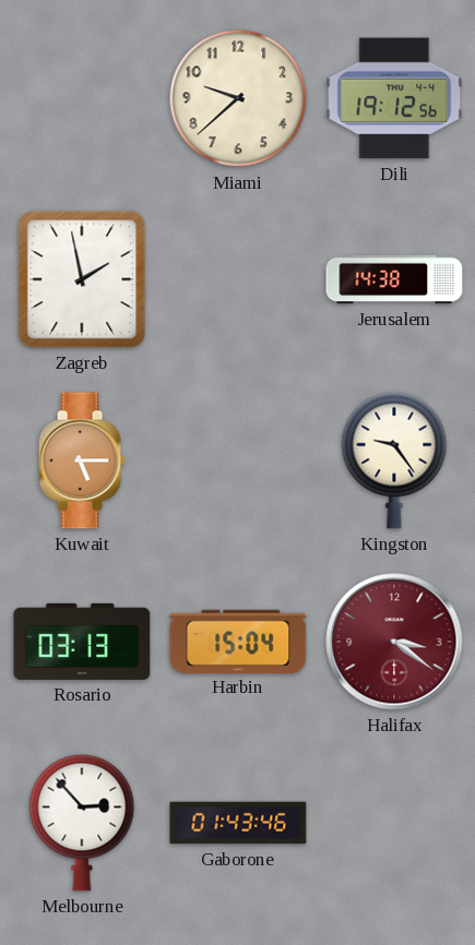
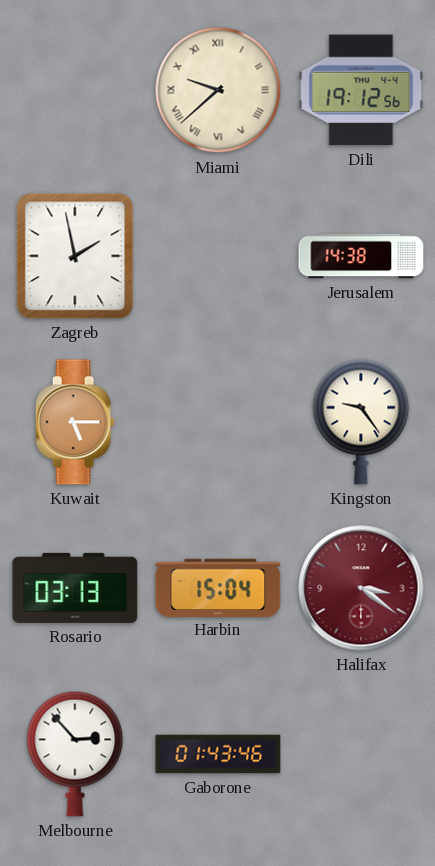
Miami numerals: Arabic -> Roman (218, 90)
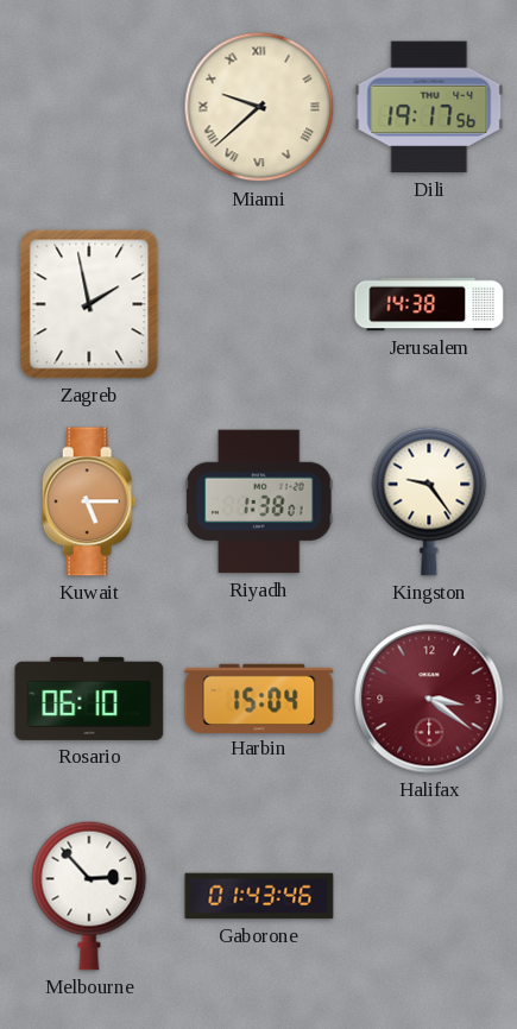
Dili: 19:12 -> 19:17 (429, 107)
Riyadh: none -> 1:38 (260, 501)
Rosario: 03:13 -> 06:10 (89, 699)
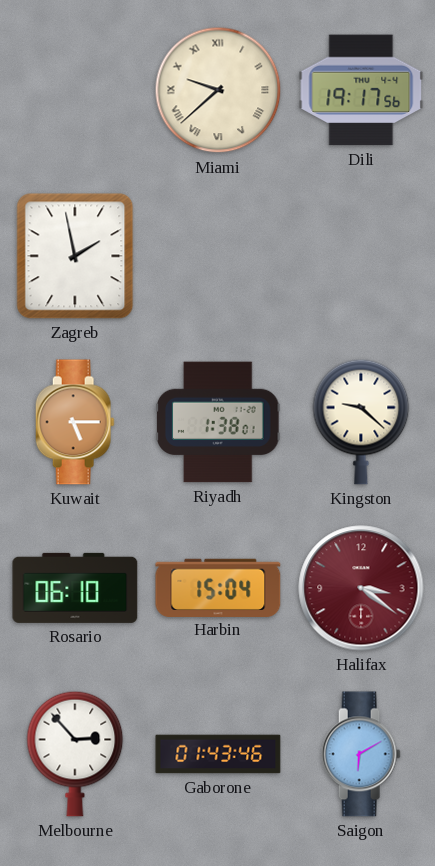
Jerusalem: 14:38 -> none (429, 304)
Kingston: 9:24 -> 9:22 (361, 422)
Saigon: none -> 6:10 (361, 754)
